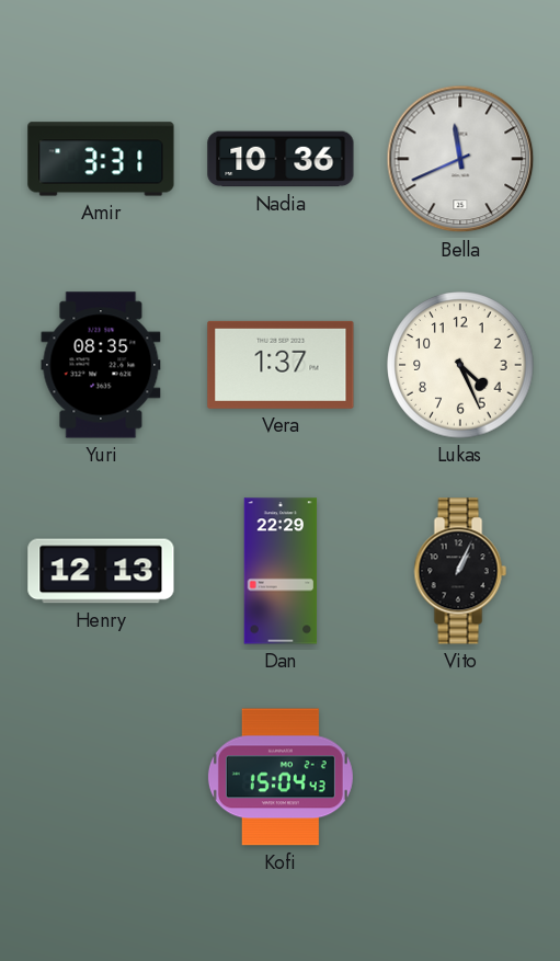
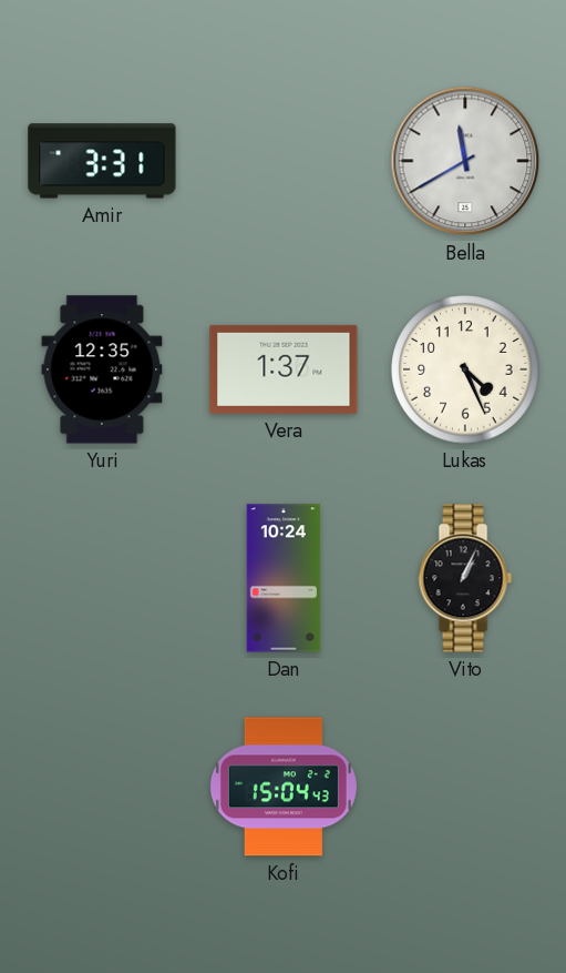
Nadia: 10:36 -> none (281, 159)
Bella: 11:41 -> 11:40 (465, 161)
Yuri: 08:35 -> 12:35 (102, 369)
Henry: 12:13 -> none (101, 571)
Dan: 22:29 -> 10:24 (284, 578)
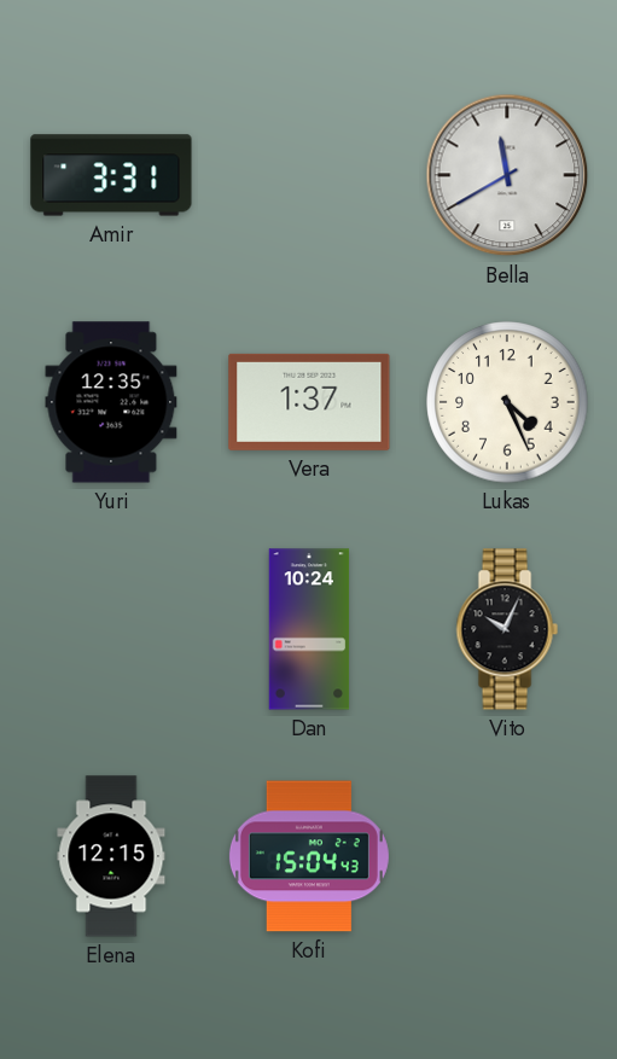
Vito: 1:04 -> 10:04 (507, 629)
Elena: none -> 12:15 (111, 856)
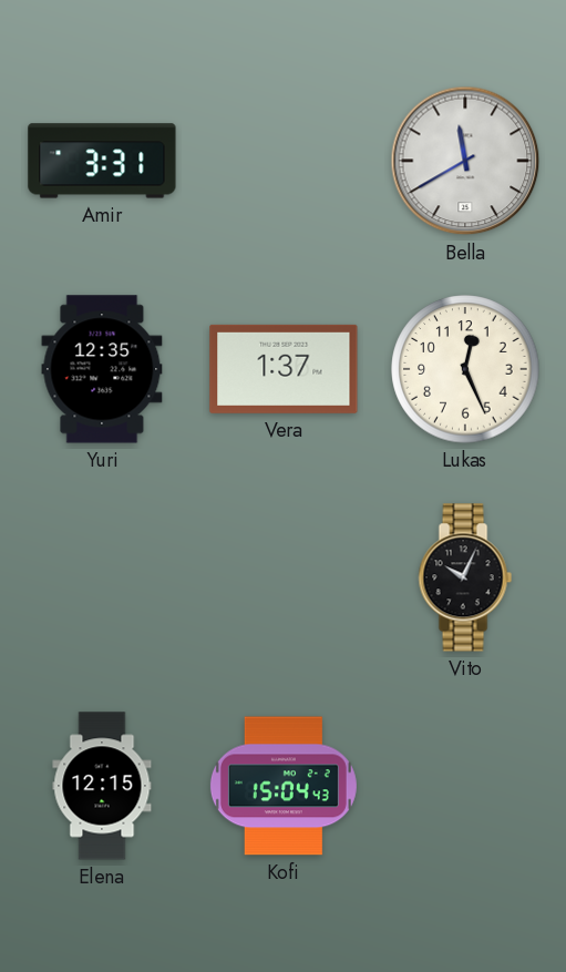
Lukas: 4:26 -> 12:26 (465, 369)
Dan: 10:24 -> none (309, 629)
